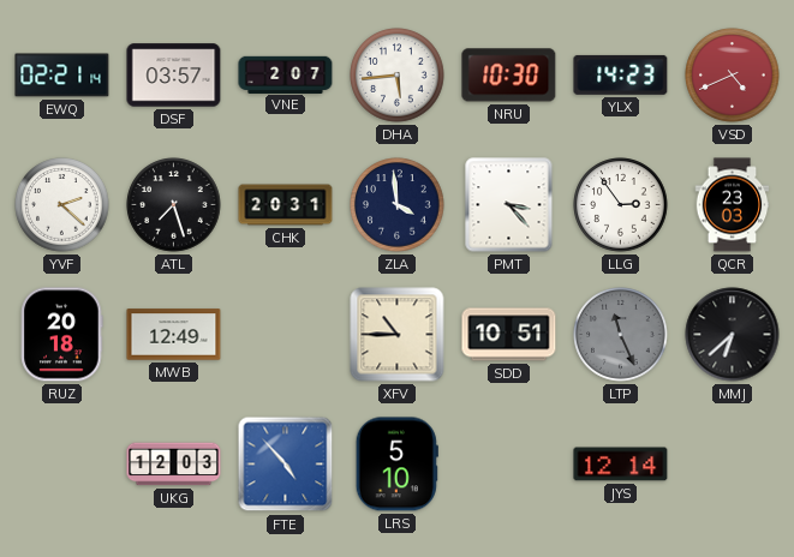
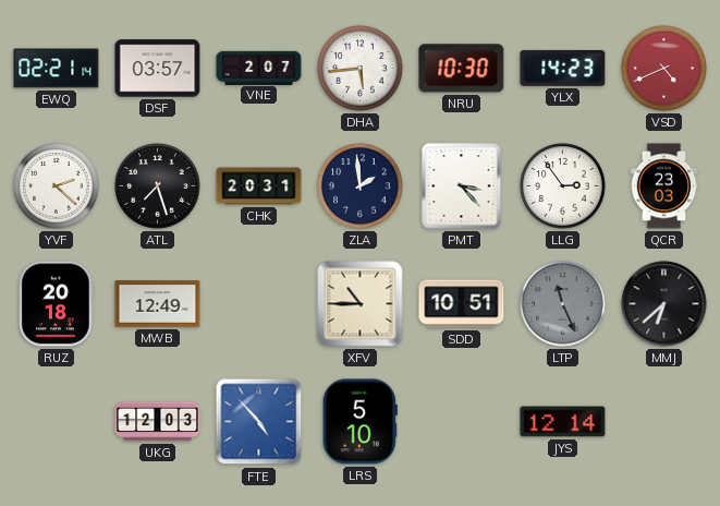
ZLA: 3:59 -> 1:59 (361, 186)
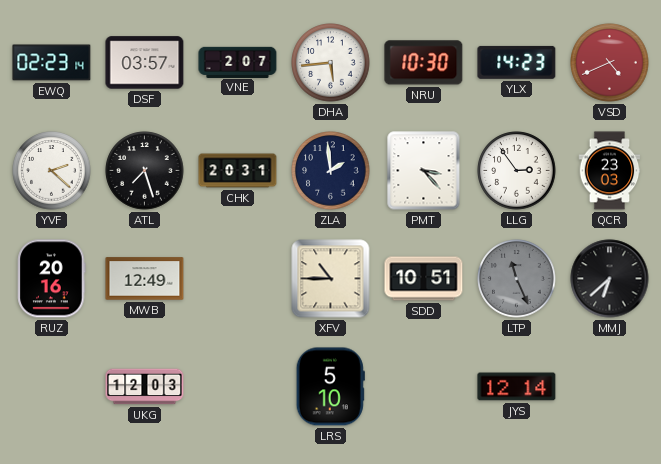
EWQ: 02:21 -> 02:23 (52, 63)
RUZ: 20:18 -> 20:16 (52, 279)
FTE: 4:53 -> none (259, 422)
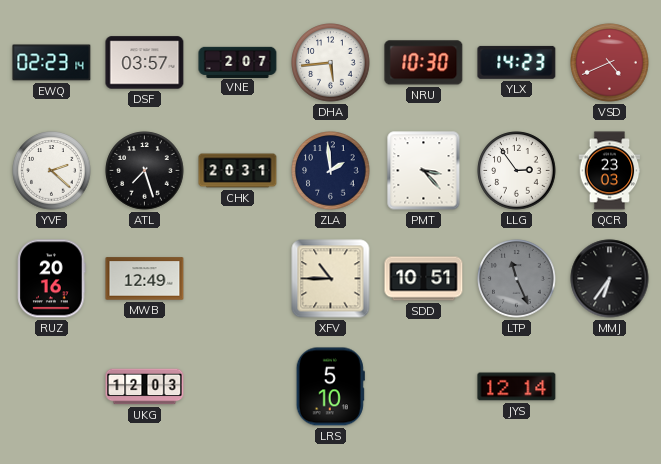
MMJ: 6:38 -> 6:36 (610, 279)
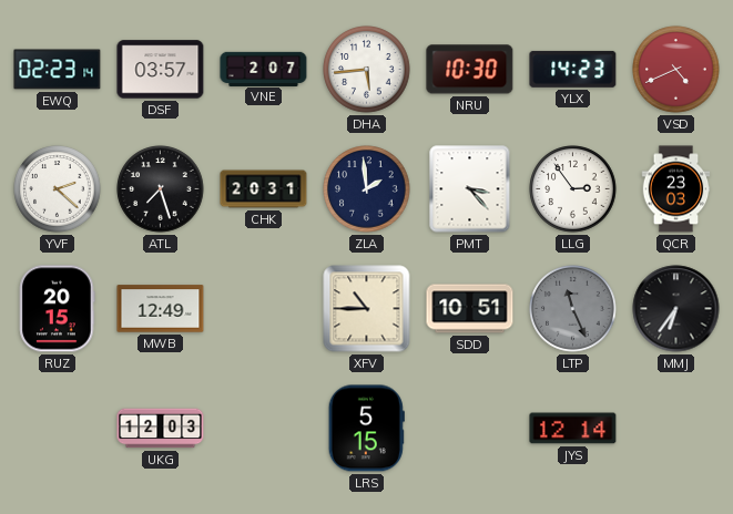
RUZ: 20:16 -> 20:15 (58, 309)
LRS: 5:10 -> 5:15 (366, 429)
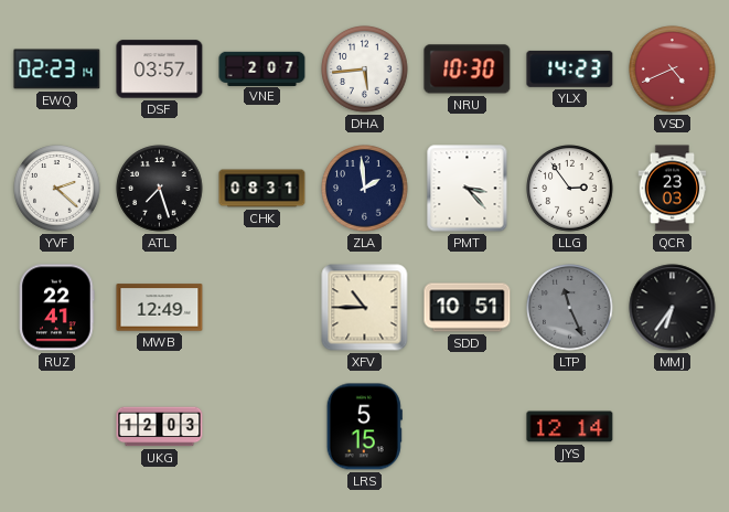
CHK: 20:31 -> 08:31 (262, 189)
RUZ: 20:15 -> 22:41 (57, 308)
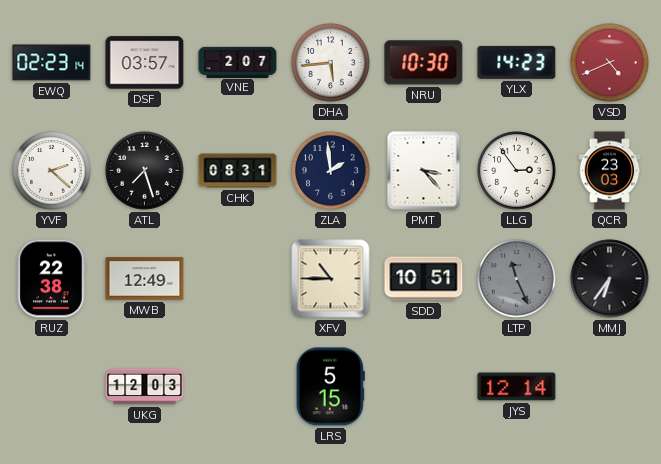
RUZ: 22:41 -> 22:38 (52, 279)
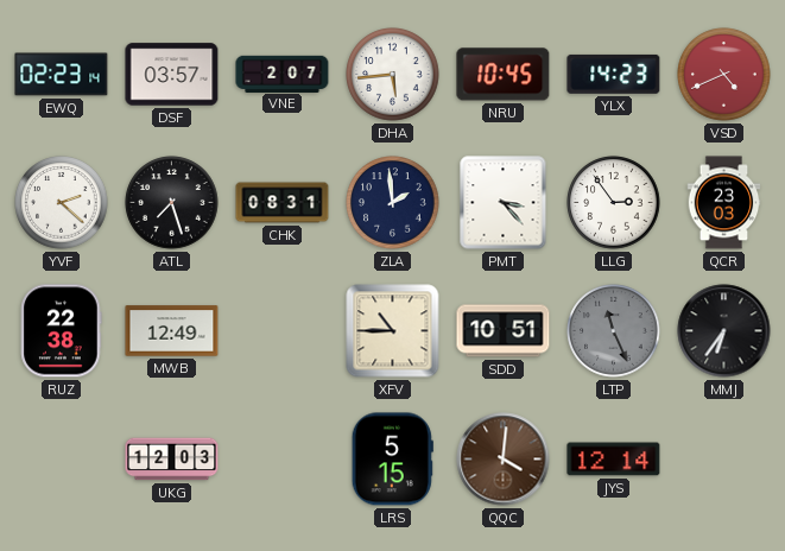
NRU: 10:30 -> 10:45 (504, 75)
QQC: none -> 4:01 (504, 460)
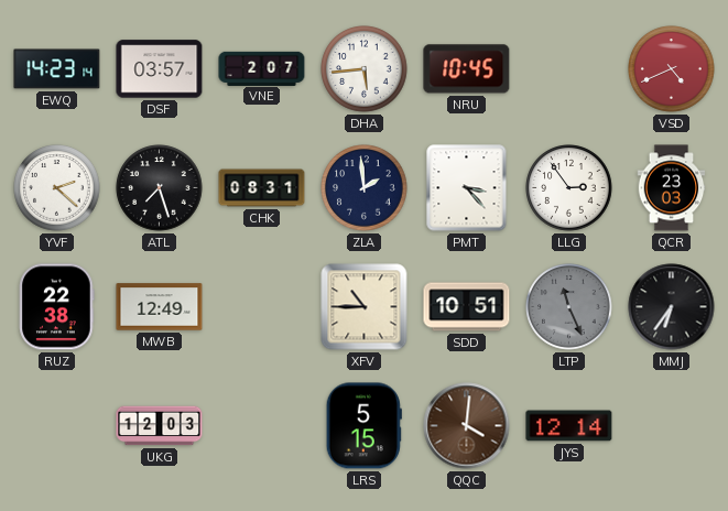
EWQ: 02:23 -> 14:23 (57, 69)
YLX: 14:23 -> none (614, 74)
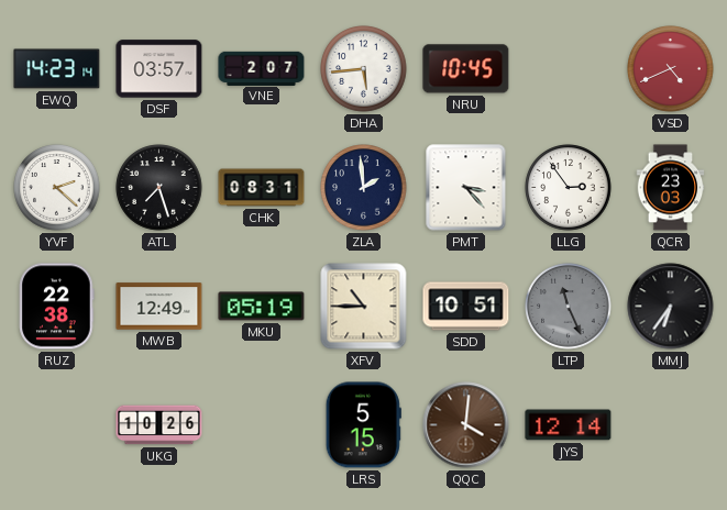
MKU: none -> 05:19 (262, 307)
UKG: 12:03 -> 10:26 (159, 425)
